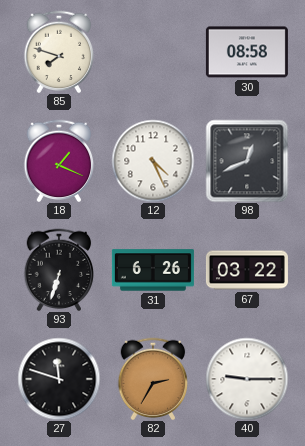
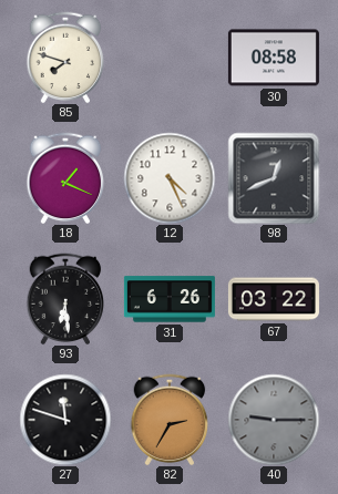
93: 6:33 -> 6:29 (65, 299)
40 dial: white -> grey (274, 420)
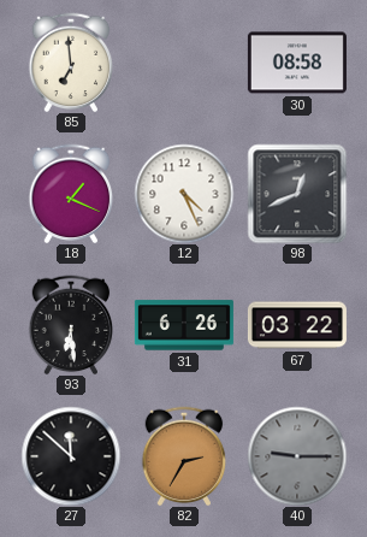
85: 7:48 -> 6:59 (71, 63)
27: 11:48 -> 11:52 (71, 456)
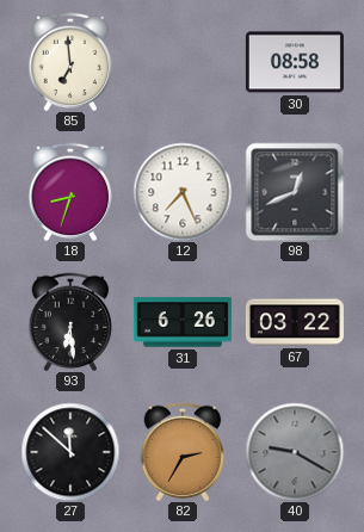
18: 1:19 -> 8:33 (70, 192)
12: 4:26 -> 7:26 (183, 192)
40: 9:15 -> 9:20 (295, 452)
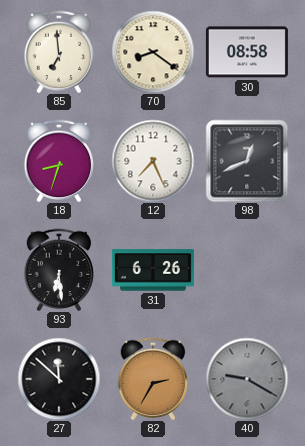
70: none -> 8:21 (153, 52)
67: 03:22 -> none (295, 322)
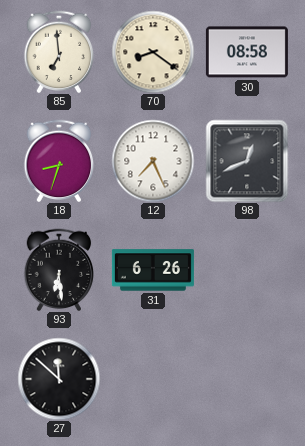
82: 2:35 -> none (153, 379)
40: 9:20 -> none (247, 379)
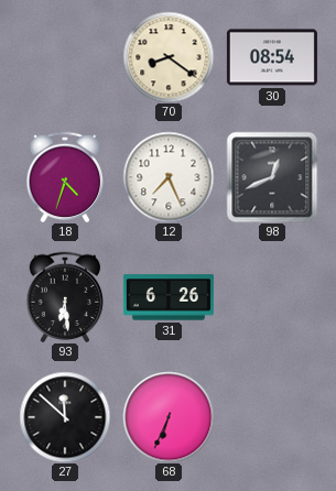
85: 6:59 -> none (59, 52)
30: 08:58 -> 08:54 (272, 57)
18: 8:33 -> 4:33 (65, 177)
68: none -> 6:34 (169, 417)
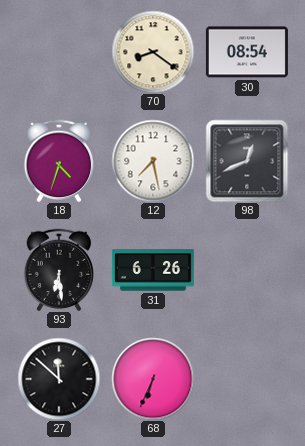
12: 7:26 -> 7:28 (153, 161)
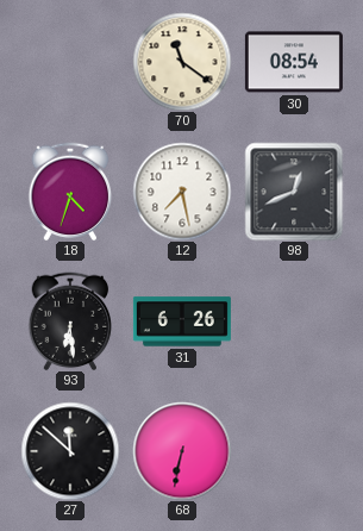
70: 8:21 -> 11:21 (182, 62)
68: 6:34 -> 6:32 (182, 451)
